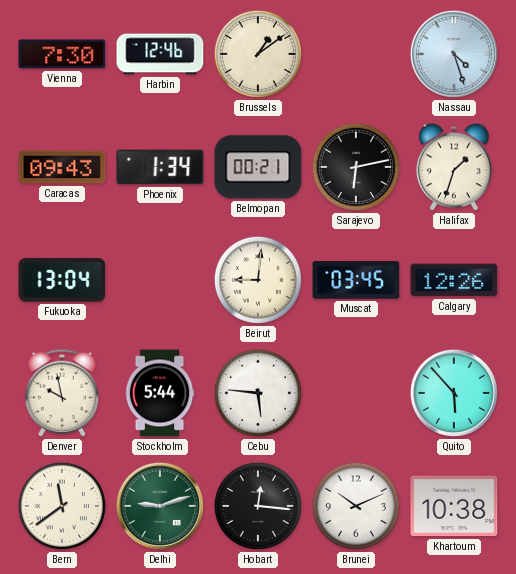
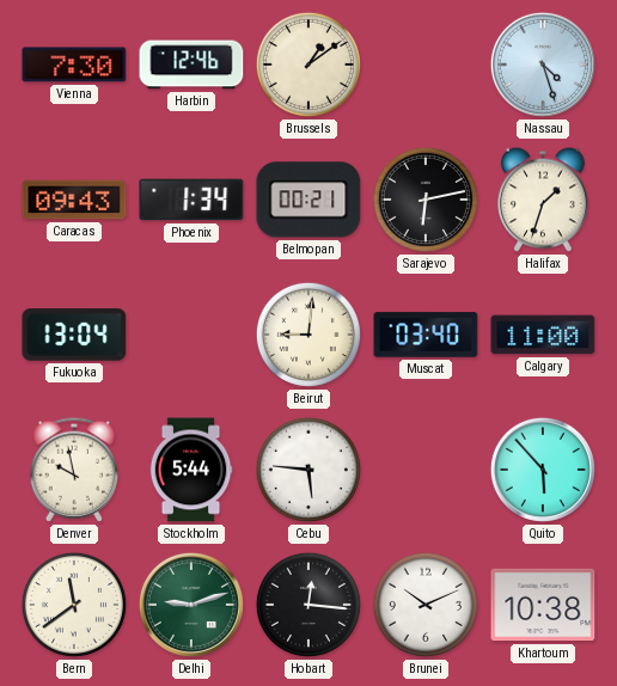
Muscat: 03:45 -> 03:40 (426, 335)
Calgary: 12:26 -> 11:00 (543, 335)
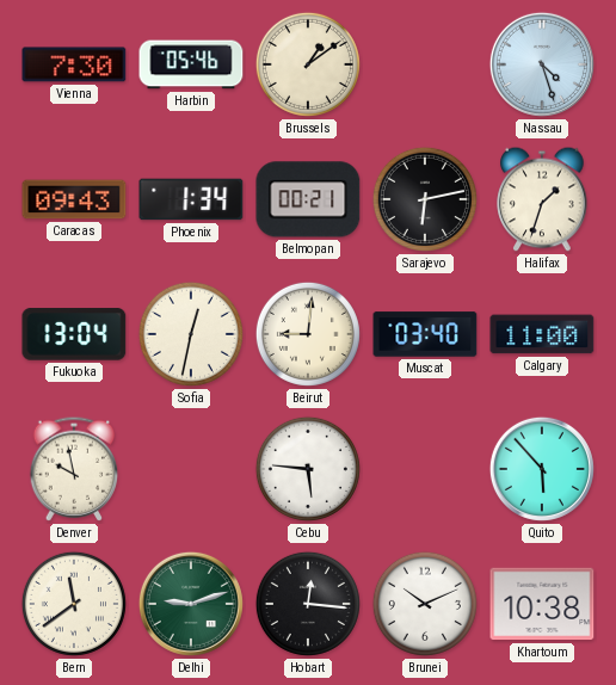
Harbin: 12:46 -> 05:46 (191, 64)
Sofia: none -> 12:32 (191, 334)
Stockholm: 5:44 -> none (191, 470)
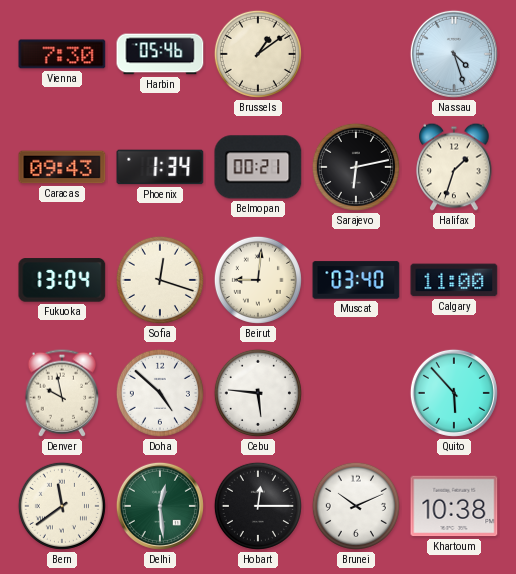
Sofia: 12:32 -> 12:18 (160, 280)
Doha: none -> 4:52 (160, 393)
Delhi: 9:12 -> 12:29 (160, 506)
Hobart: 12:16 -> 12:15 (258, 506)
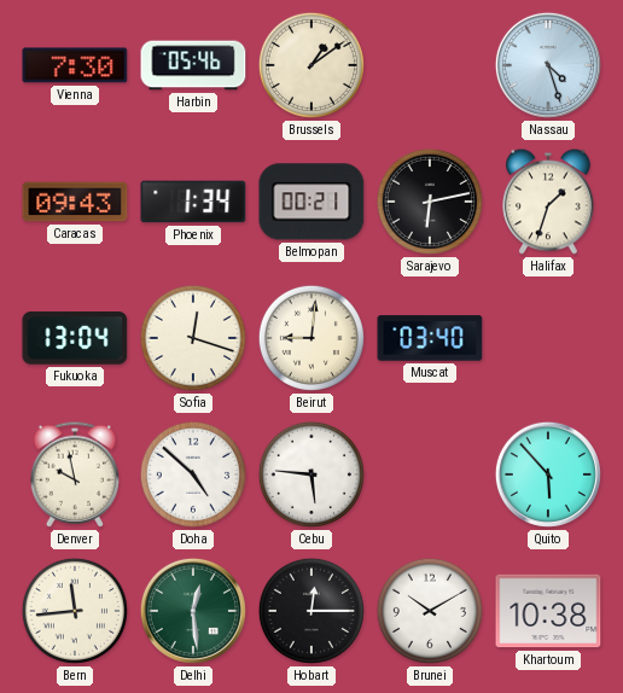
Calgary: 11:00 -> none (454, 280)
Bern: 11:39 -> 11:44 (75, 611)
Brunei: 10:11 -> 10:10 (430, 611)
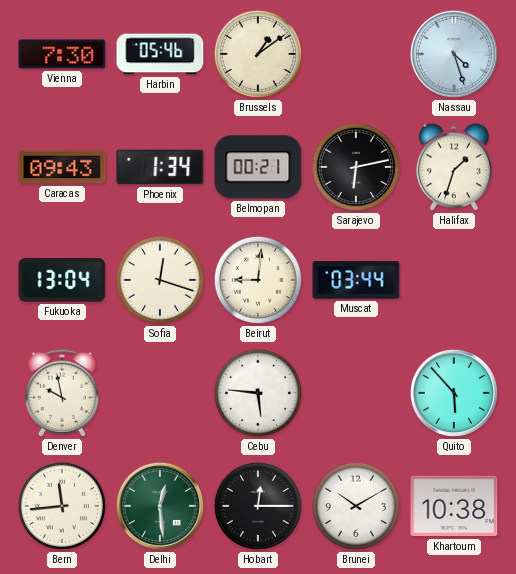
Muscat: 03:40 -> 03:44 (356, 280)
Doha: 4:52 -> none (193, 474)
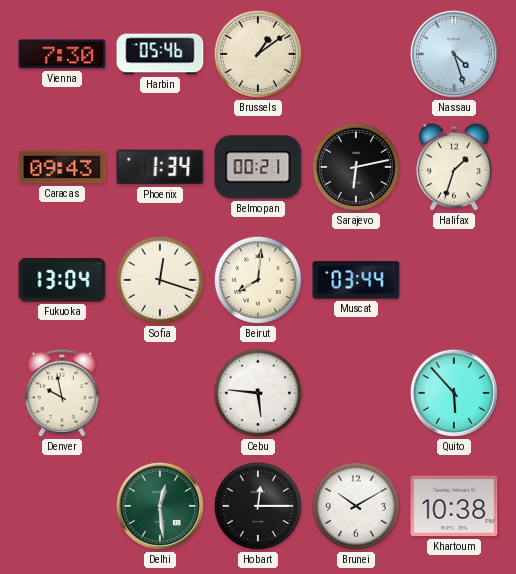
Beirut: 9:01 -> 8:01 (258, 280)
Bern: 11:44 -> none (62, 506)
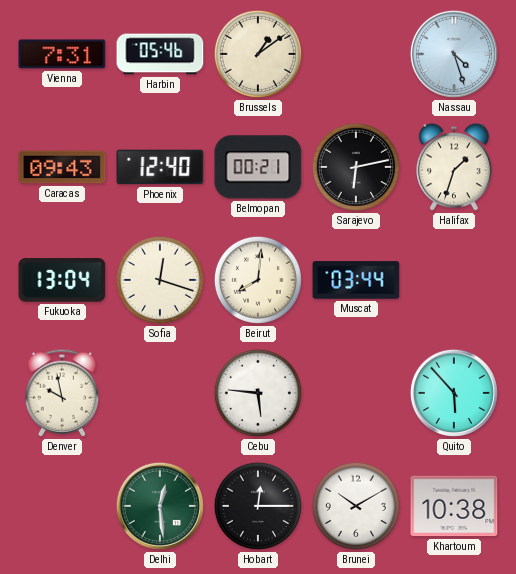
Vienna: 7:30 -> 7:31 (62, 54)
Phoenix: 1:34 -> 12:40 (160, 167)
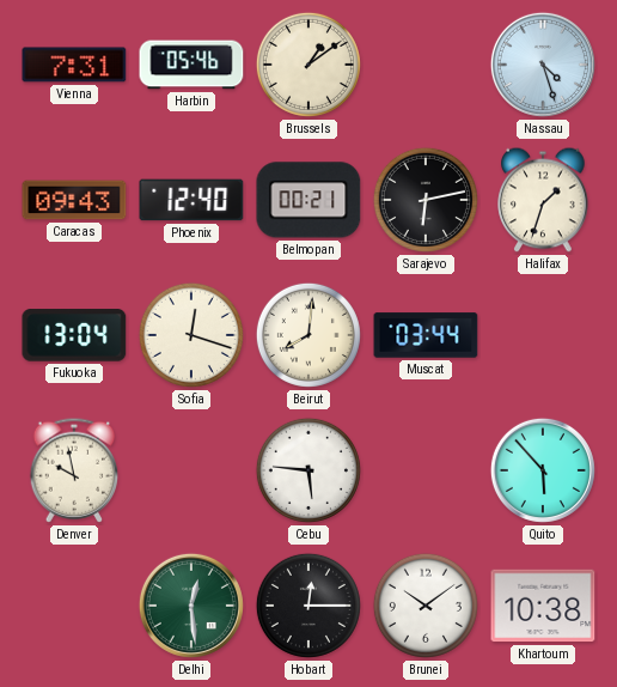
Brunei: 10:10 -> 10:09 (426, 606)
